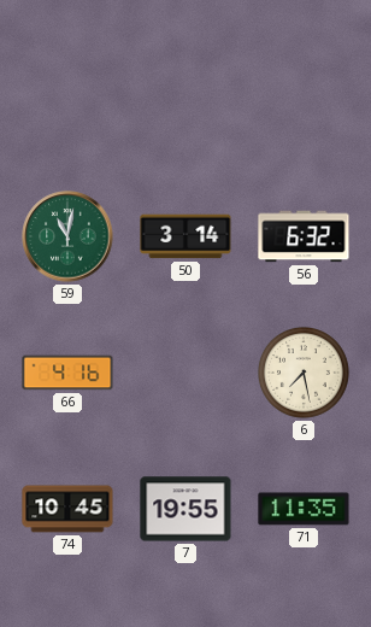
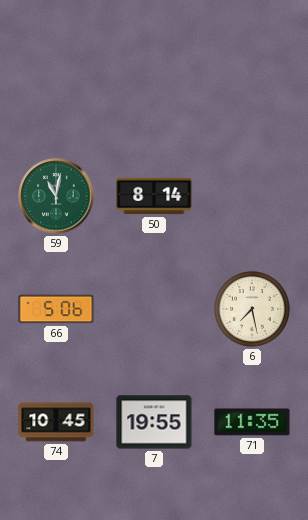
50: 3:14 -> 8:14 (154, 196)
56: 6:32 -> none (304, 236)
66: 4:16 -> 5:06 (56, 309)
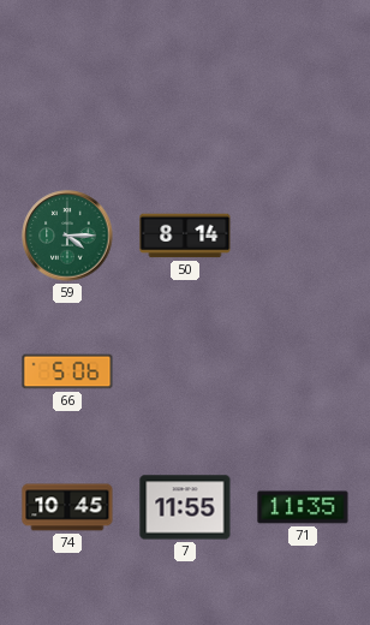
59: 11:02 -> 4:15 (67, 236)
6: 7:28 -> none (253, 310)
7: 19:55 -> 11:55 (185, 507)
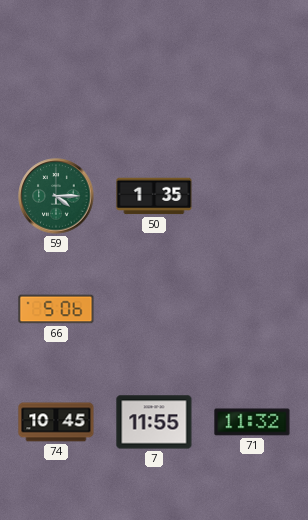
50: 8:14 -> 1:35 (154, 196)
71: 11:35 -> 11:32 (252, 422)
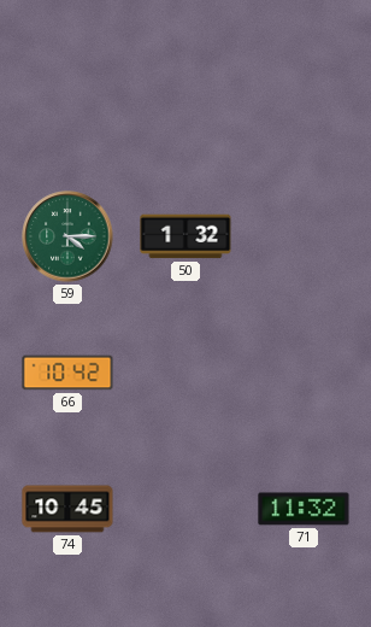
50: 1:35 -> 1:32 (185, 236)
66: 5:06 -> 10:42 (67, 373)
7: 11:55 -> none (154, 422)
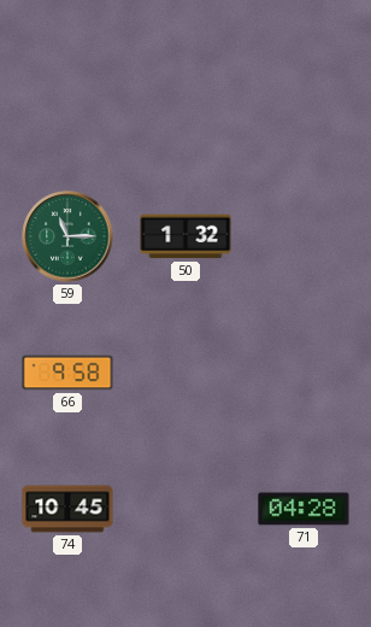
59: 4:15 -> 11:15 (67, 236)
66: 10:42 -> 9:58 (67, 373)
71: 11:32 -> 04:28 (304, 509)
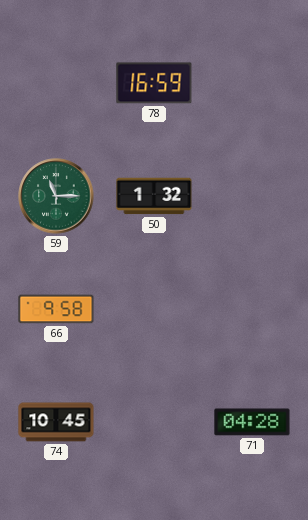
78: none -> 16:59 (154, 83)
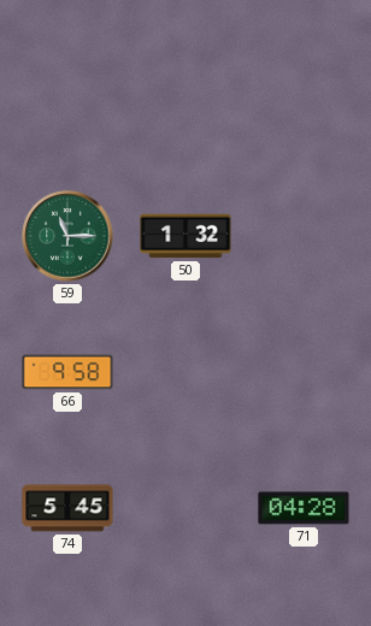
78: 16:59 -> none (154, 83)
74: 10:45 -> 5:45 (67, 508)
